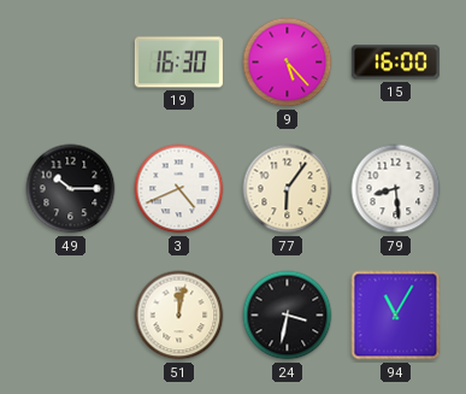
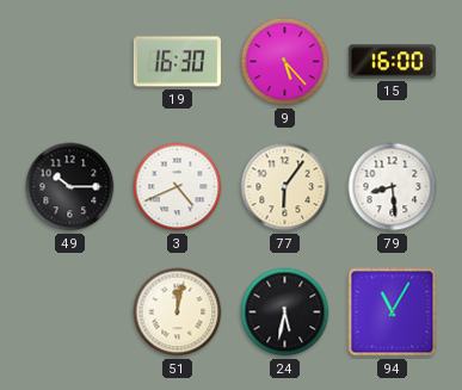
24: 3:32 -> 5:32 (285, 312)
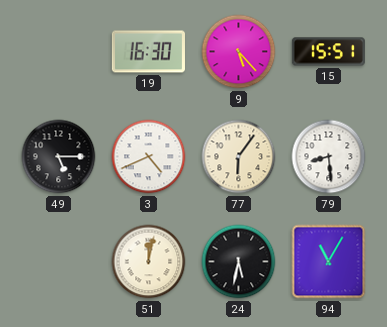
15: 16:00 -> 15:51 (328, 52)
49: 10:15 -> 5:15 (59, 157)
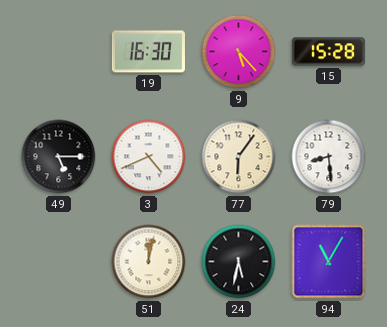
15: 15:51 -> 15:28 (328, 52)
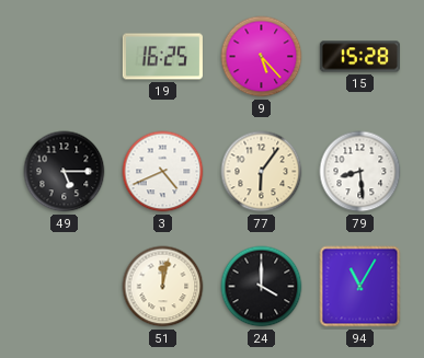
19: 16:30 -> 16:25 (162, 57)
24: 5:32 -> 4:00 (262, 287)
